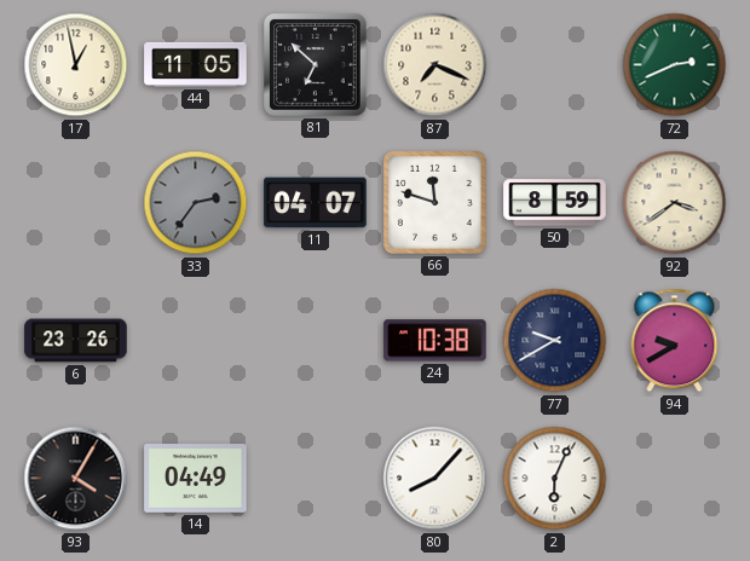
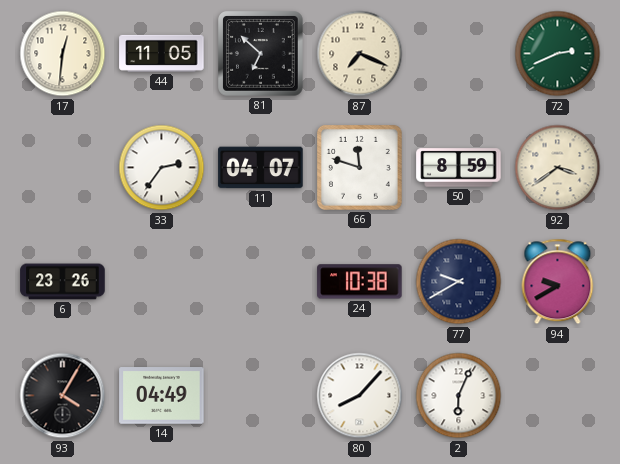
17: 12:58 -> 12:31 (63, 54)
33 dial: grey -> white (162, 168)
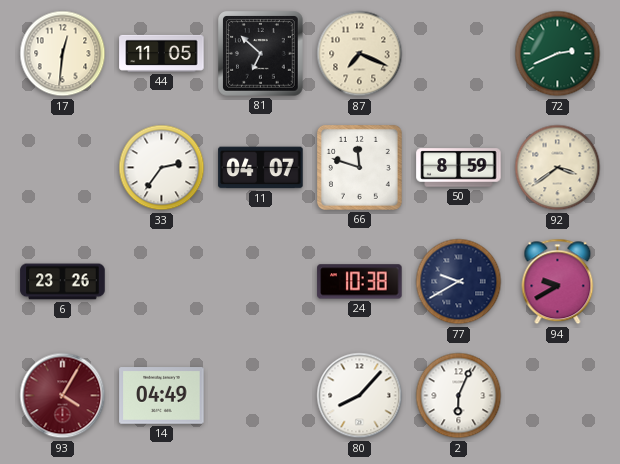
93 dial: black -> burgundy (63, 396)
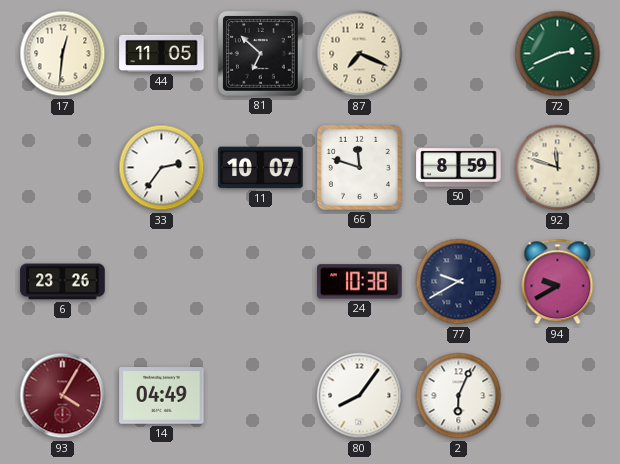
11: 04:07 -> 10:07 (261, 168)
92: 3:39 -> 11:48 (558, 168)
80: 8:07 -> 8:06 (360, 396)
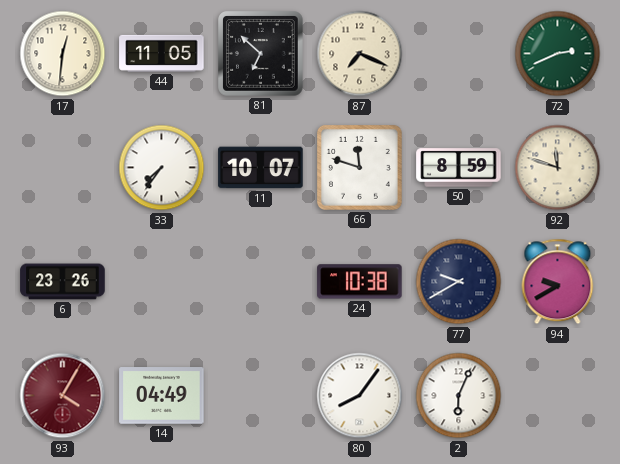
33: 2:36 -> 7:36 (162, 168)
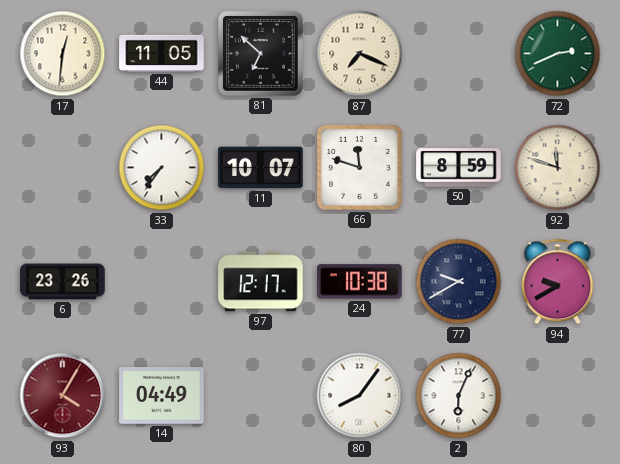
97: none -> 12:17 (261, 282)
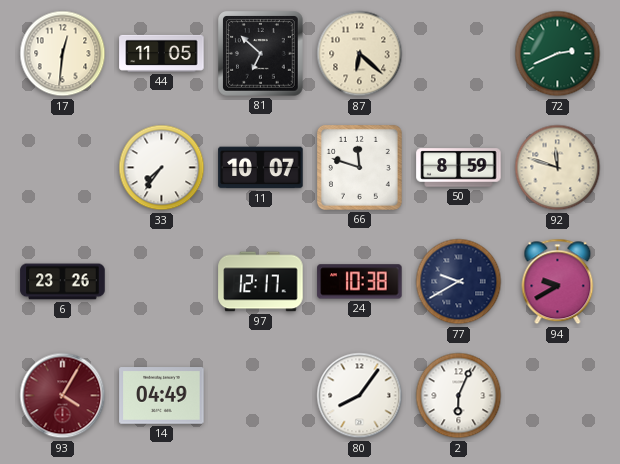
87: 7:19 -> 6:22 (360, 54)
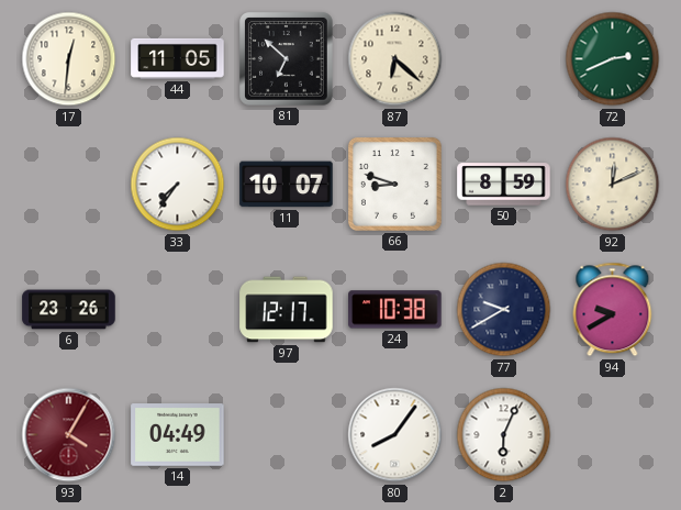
66: 11:48 -> 8:48 (394, 184)
92: 11:48 -> 12:11 (613, 185)
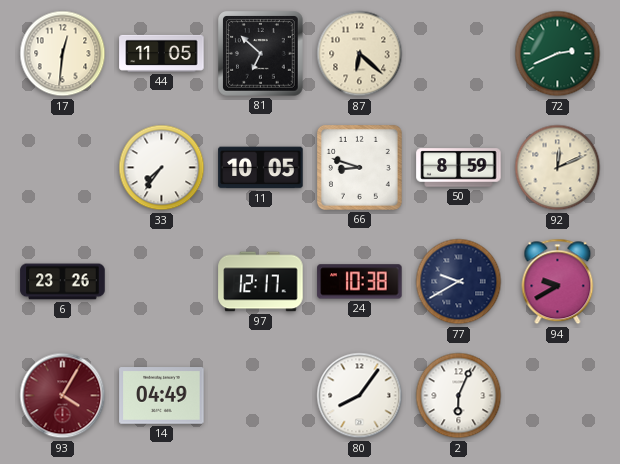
11: 10:07 -> 10:05 (261, 168)
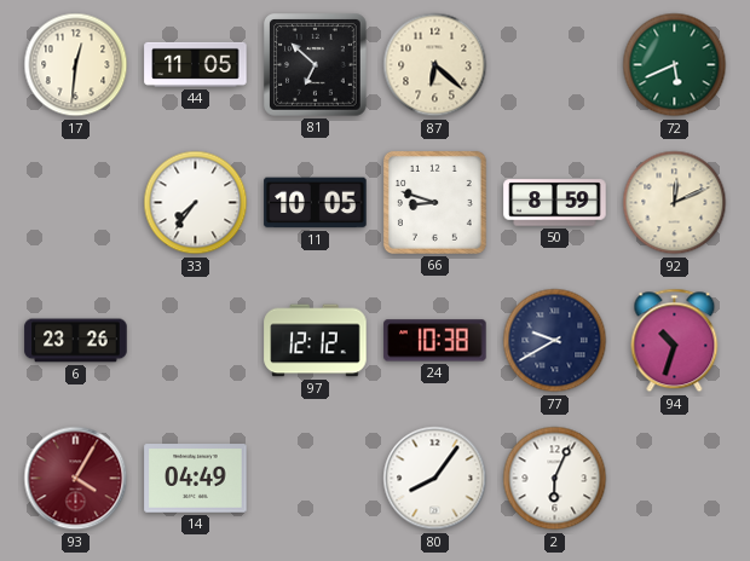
72: 2:41 -> 5:41 (675, 65)
97: 12:17 -> 12:12 (316, 341)
94: 9:40 -> 10:33 (675, 341)
